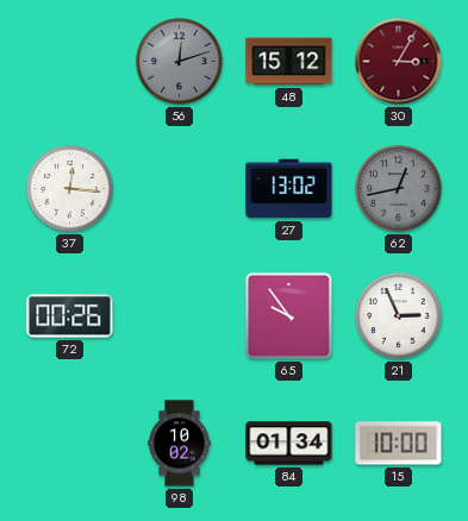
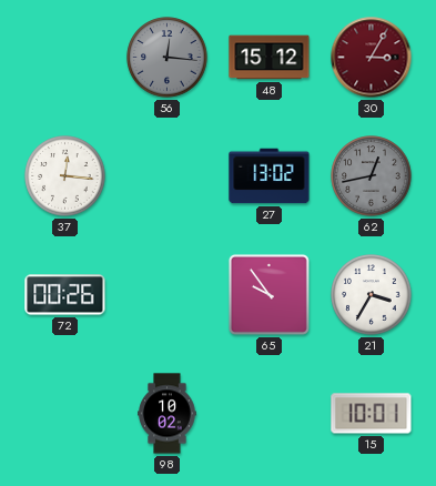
56: 12:12 -> 12:16 (168, 58)
21: 2:56 -> 3:35 (372, 295)
84: 01:34 -> none (289, 444)
15: 10:00 -> 10:01 (372, 414)
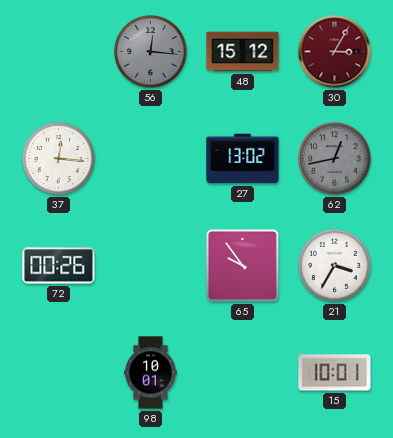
98: 10:02 -> 10:01 (151, 373)
